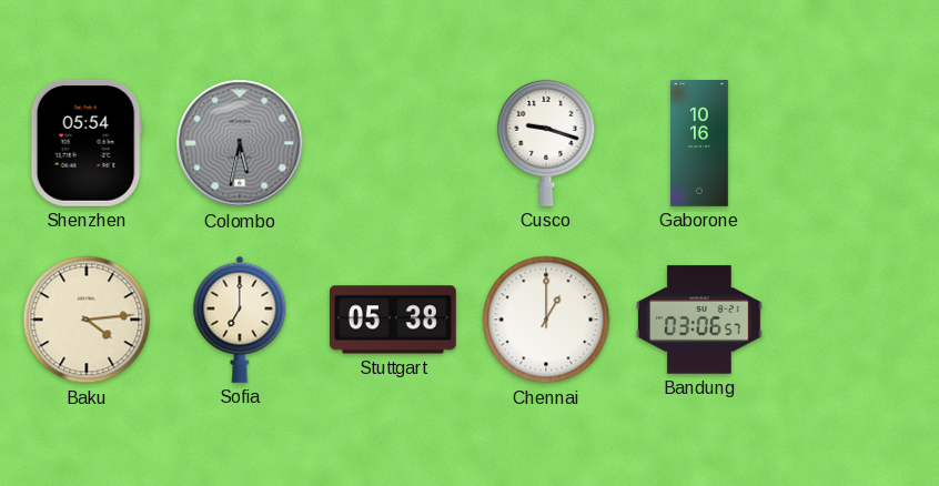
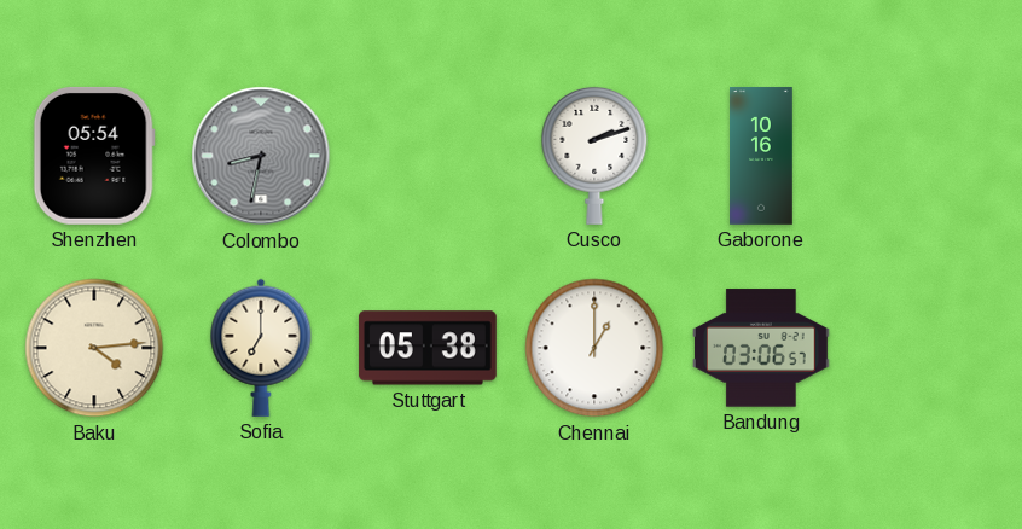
Colombo: 5:32 -> 8:32 (261, 156)
Cusco: 9:18 -> 2:12 (594, 156)
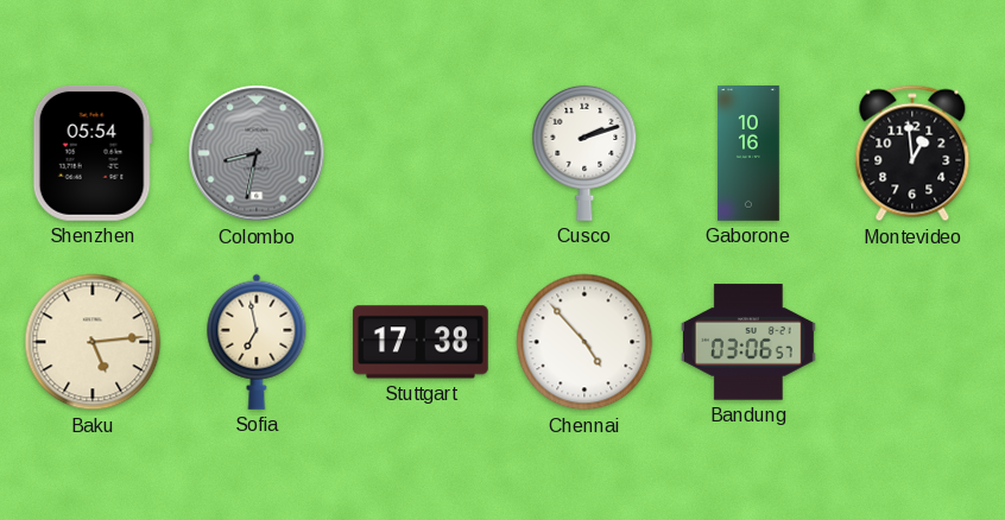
Montevideo: none -> 12:59 (912, 153)
Baku: 4:14 -> 5:14 (93, 342)
Sofia: 7:00 -> 6:58 (257, 342)
Stuttgart: 05:38 -> 17:38 (421, 342)
Chennai: 1:00 -> 4:53 (584, 342)
